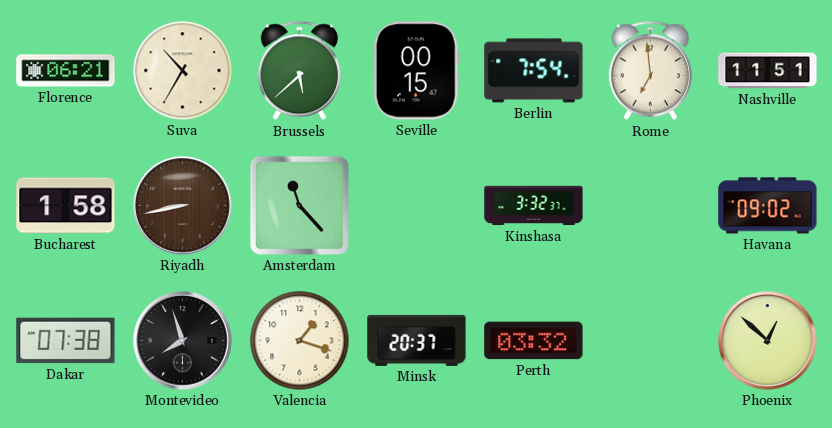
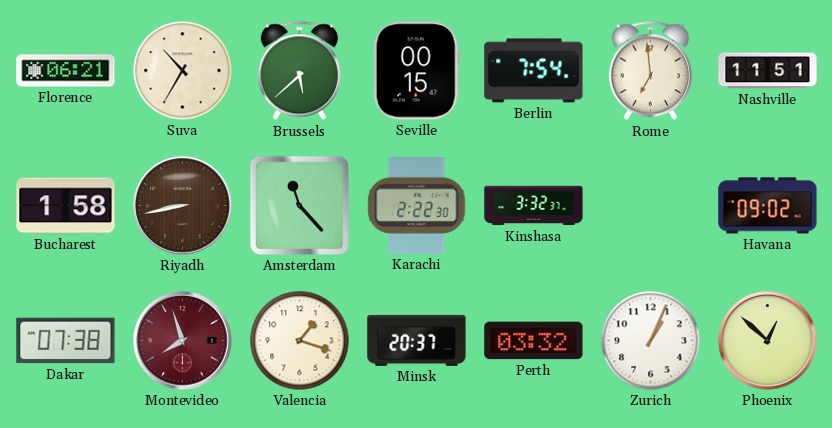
Karachi: none -> 2:22 (417, 206)
Montevideo dial: black -> burgundy (183, 341)
Zurich: none -> 1:04 (651, 341)
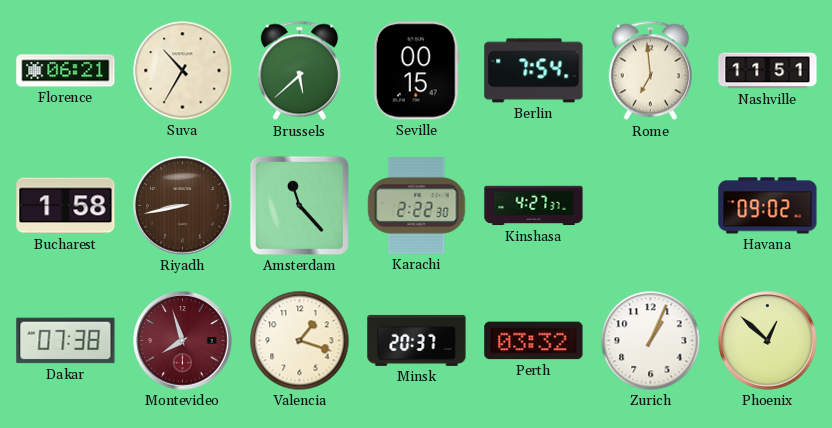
Kinshasa: 3:32 -> 4:27 (534, 206)
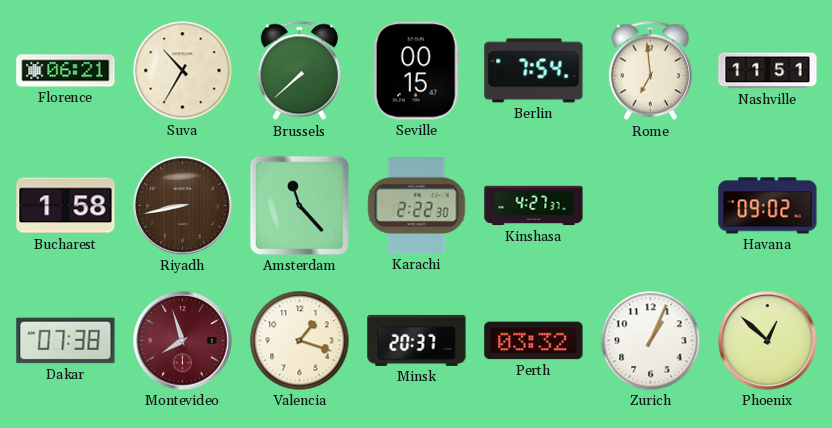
Brussels: 5:38 -> 7:38 (299, 71)
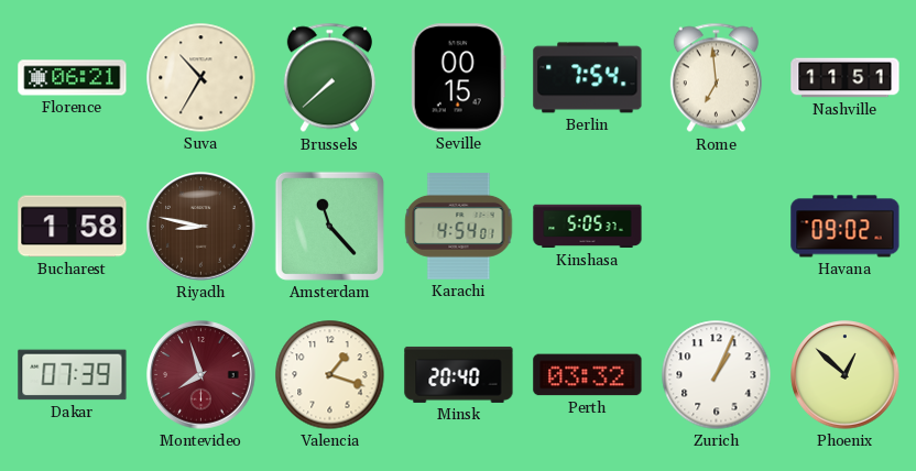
Riyadh: 8:43 -> 8:47 (201, 227)
Karachi: 2:22 -> 4:54 (459, 227)
Kinshasa: 4:27 -> 5:05 (588, 227)
Dakar: 07:38 -> 07:39 (73, 375)
Minsk: 20:37 -> 20:40 (459, 374)
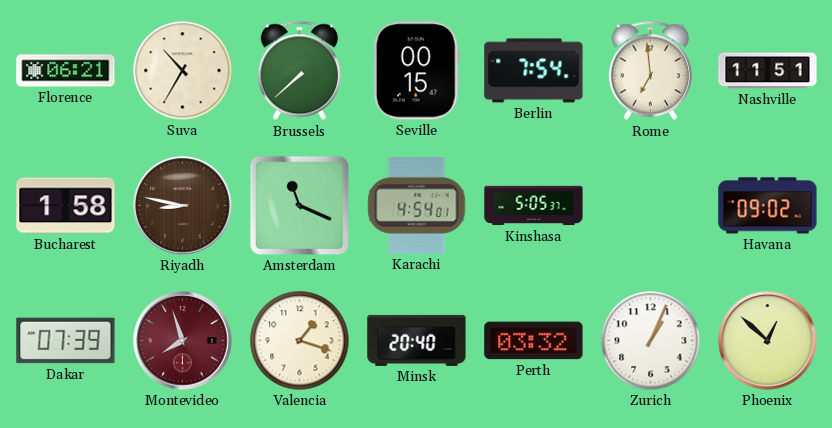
Amsterdam: 11:23 -> 11:19 (299, 205)
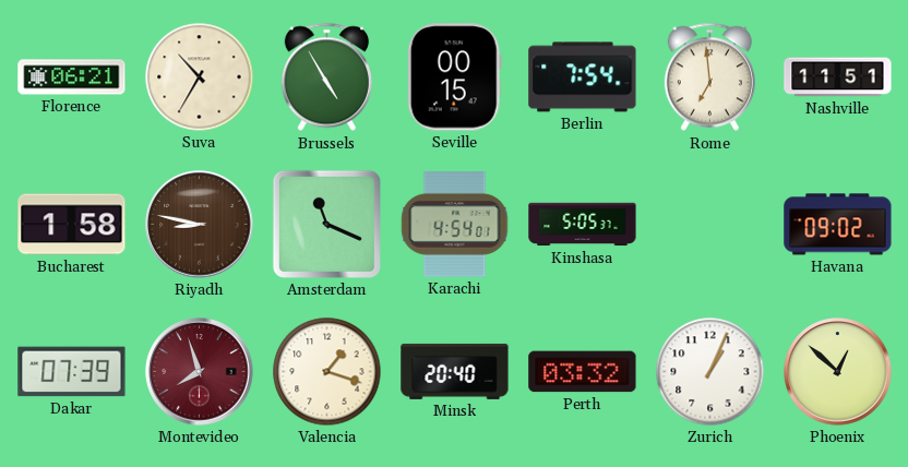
Brussels: 7:38 -> 4:55 (326, 77)
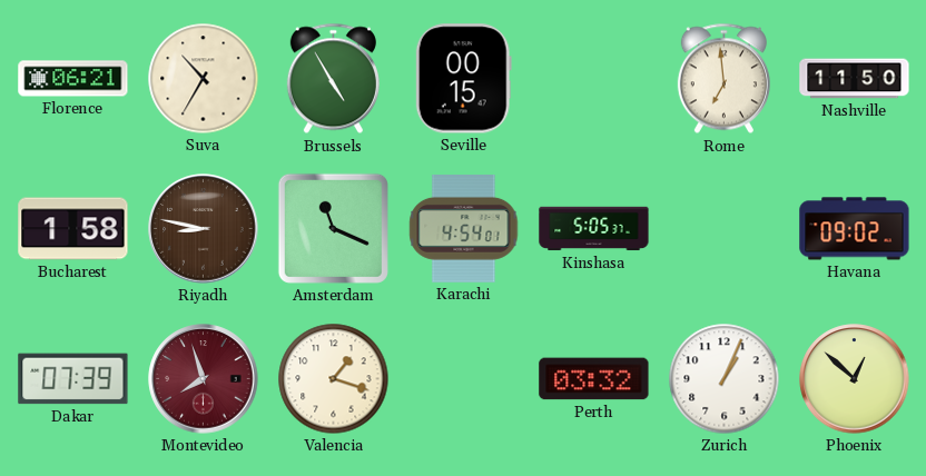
Berlin: 7:54 -> none (583, 77)
Nashville: 11:51 -> 11:50 (855, 79)
Minsk: 20:40 -> none (455, 371)
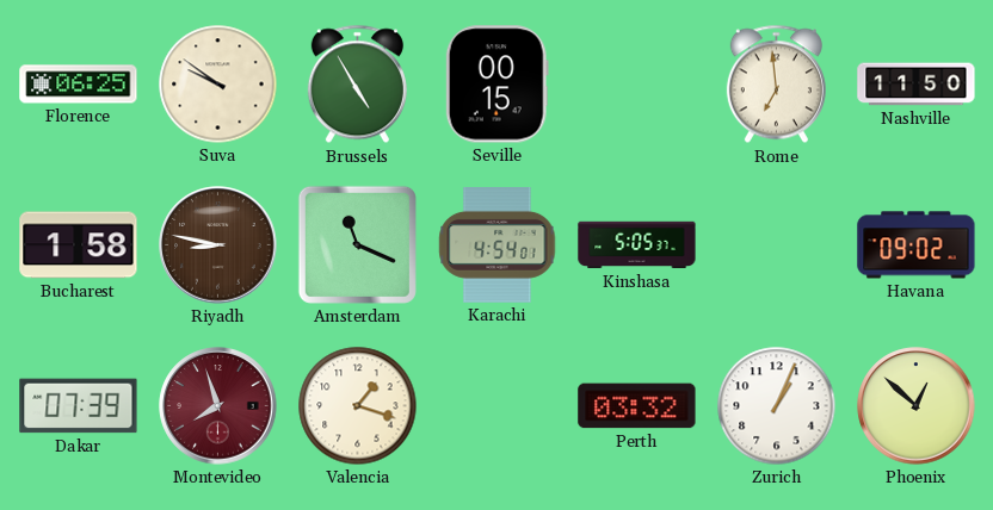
Florence: 06:21 -> 06:25 (79, 85)
Suva: 10:35 -> 9:51 (218, 85)
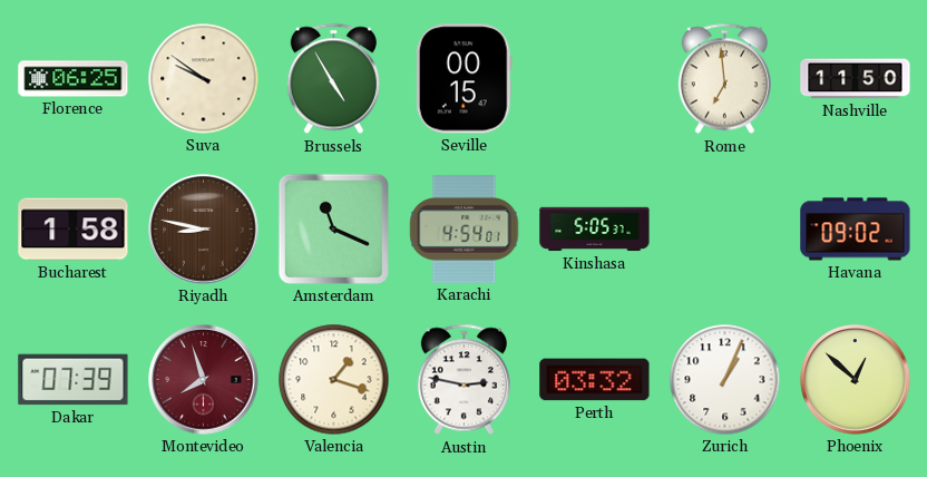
Austin: none -> 2:47 (463, 380)
